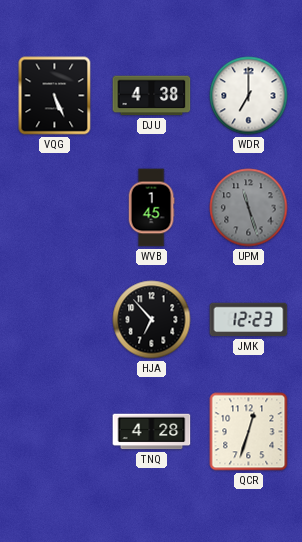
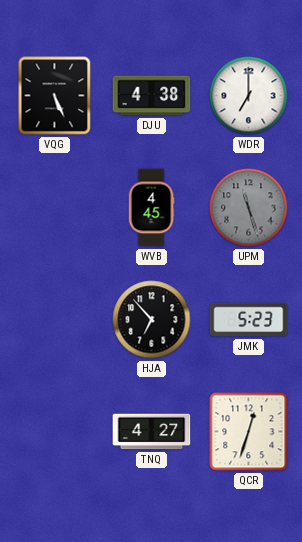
WVB: 1:45 -> 4:45 (151, 208)
JMK: 12:23 -> 5:23 (249, 320)
TNQ: 4:28 -> 4:27 (152, 432)
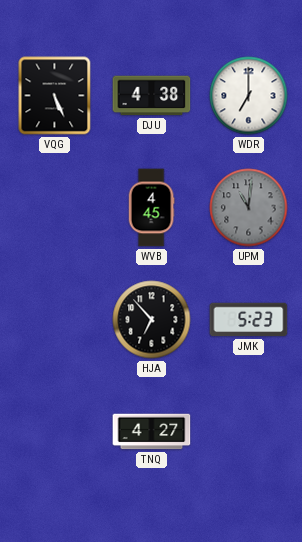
UPM: 11:27 -> 11:01 (249, 208)
QCR: 12:33 -> none (249, 432)
